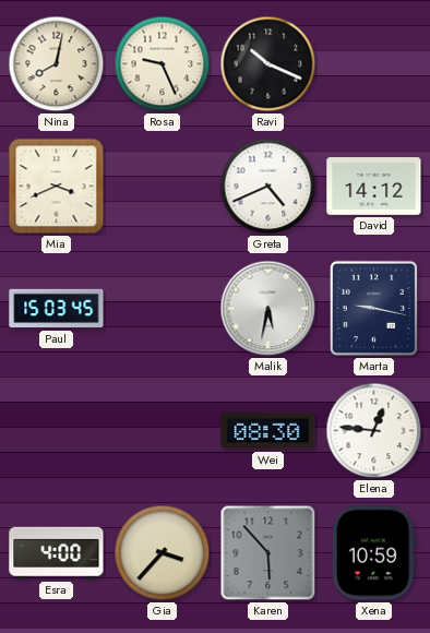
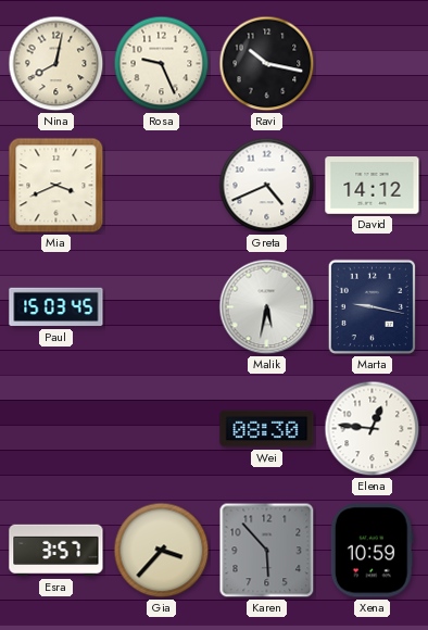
Ravi: 10:19 -> 10:17 (267, 64)
Esra: 4:00 -> 3:57 (56, 551)
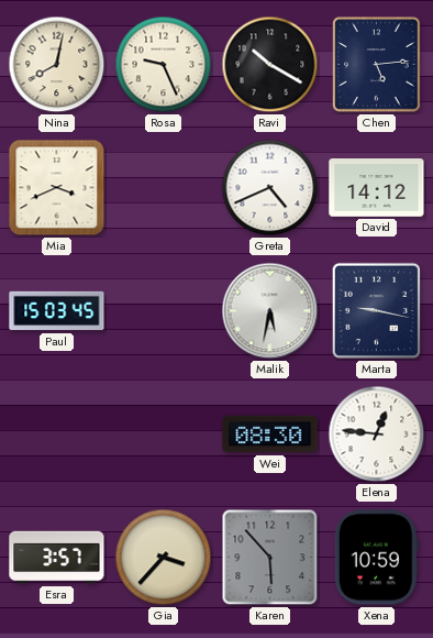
Ravi: 10:17 -> 10:20 (270, 65)
Chen: none -> 5:14 (377, 65)
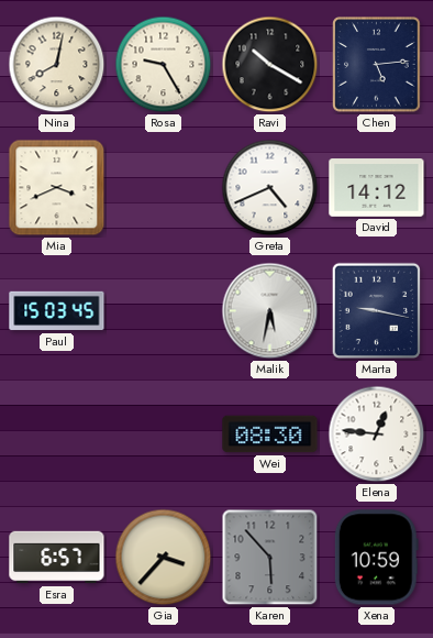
Rosa: 9:26 -> 9:25 (164, 65)
Esra: 3:57 -> 6:57 (57, 558)
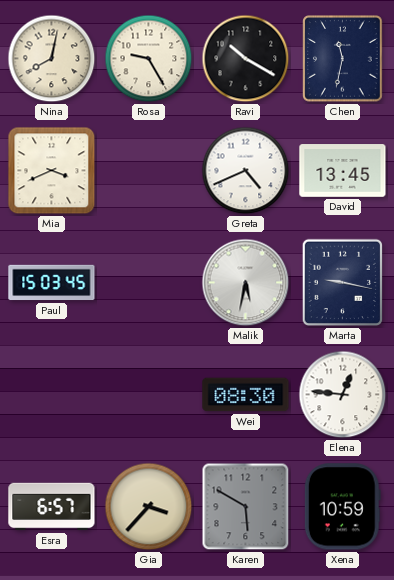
Chen: 5:14 -> 11:32 (343, 59)
David: 14:12 -> 13:45 (343, 171)
Karen: 5:53 -> 5:50 (246, 507)
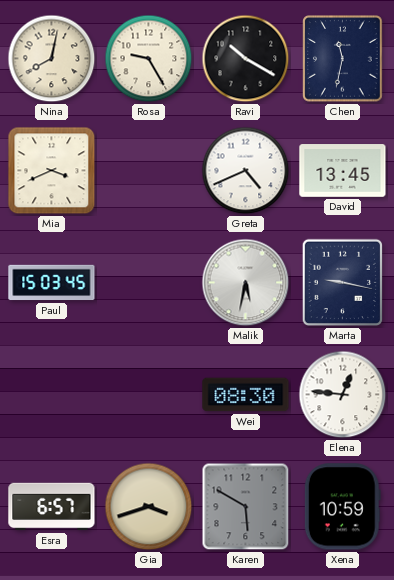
Gia: 3:37 -> 3:42 (149, 507)
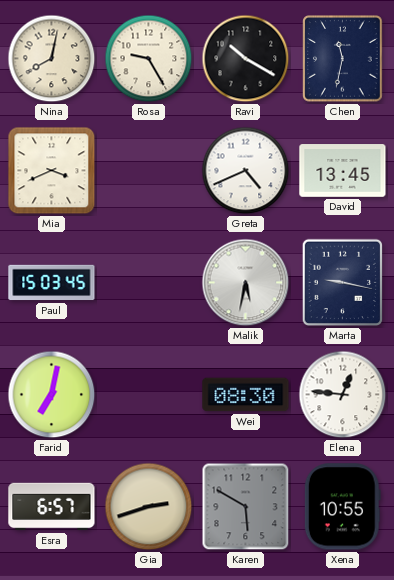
Farid: none -> 7:02 (52, 395)
Gia: 3:42 -> 2:42 (149, 507)
Xena: 10:59 -> 10:55 (342, 507)
